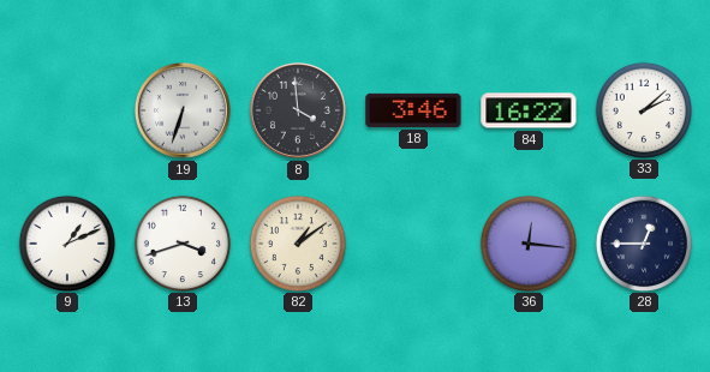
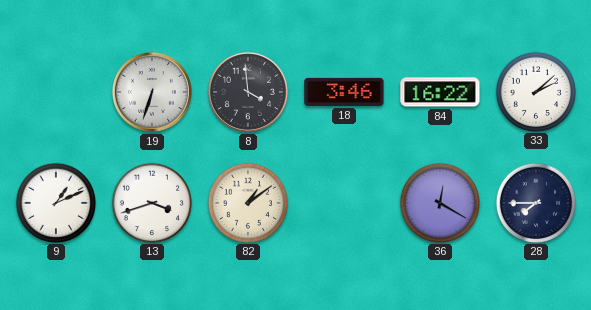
36: 12:16 -> 12:20 (439, 202)
28: 12:45 -> 7:45 (535, 202)
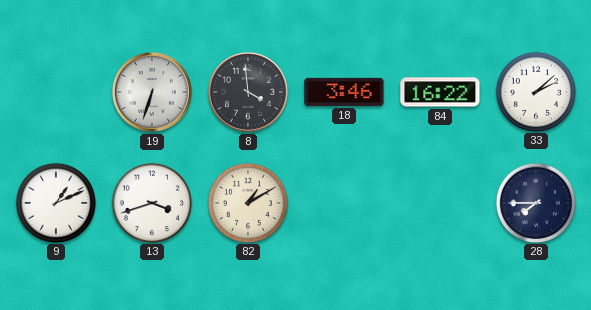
82: 1:09 -> 1:10 (247, 202)
36: 12:20 -> none (439, 202)
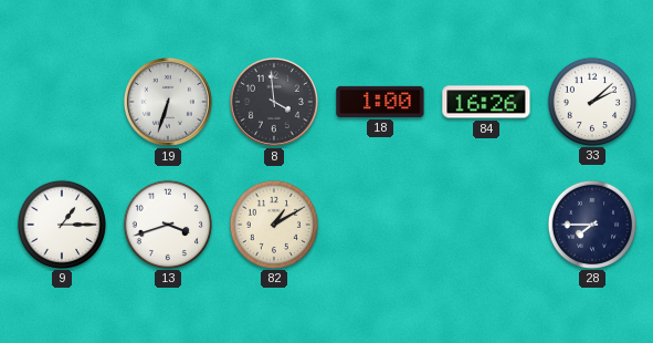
18: 3:46 -> 1:00 (380, 102)
84: 16:22 -> 16:26 (486, 102)
9: 1:11 -> 1:15 (61, 224)
